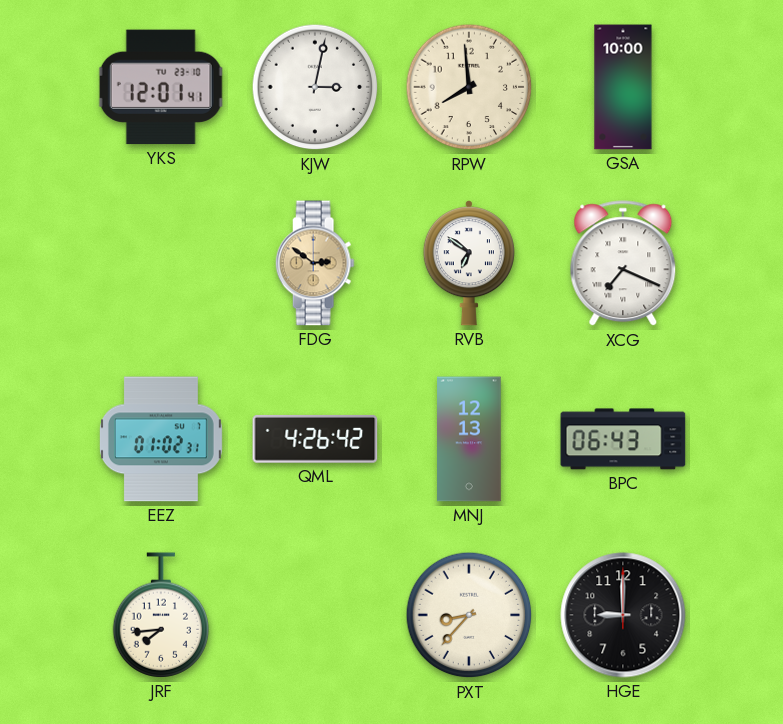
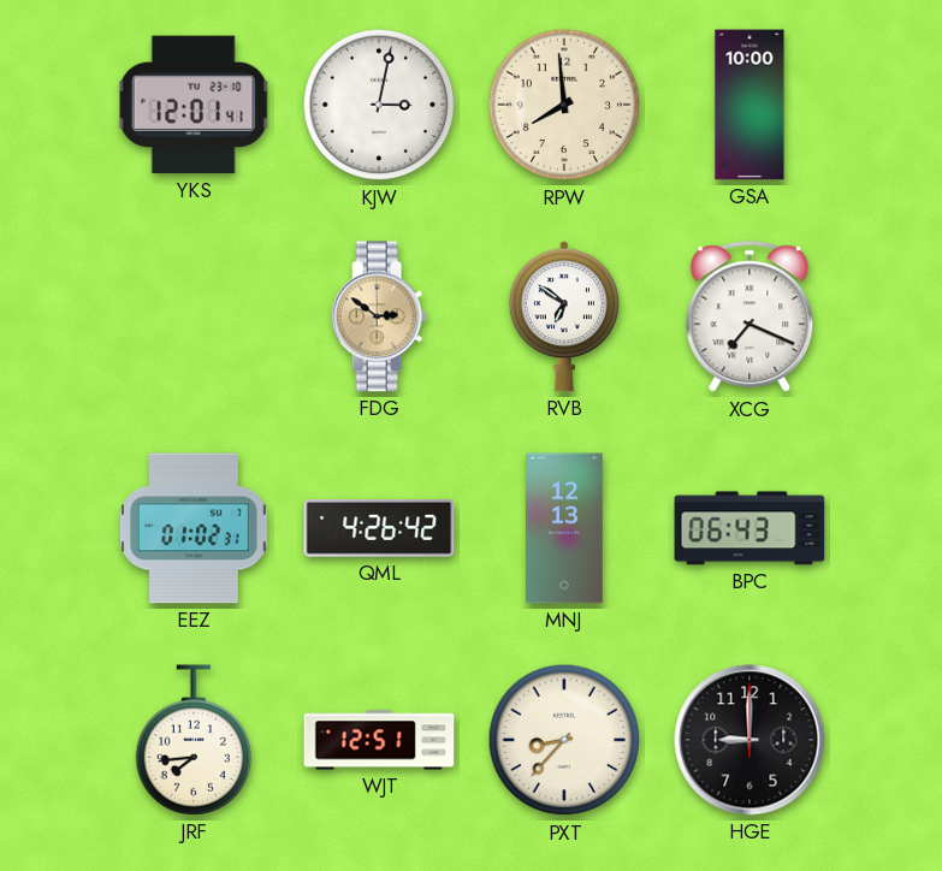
WJT: none -> 12:51 (379, 740)
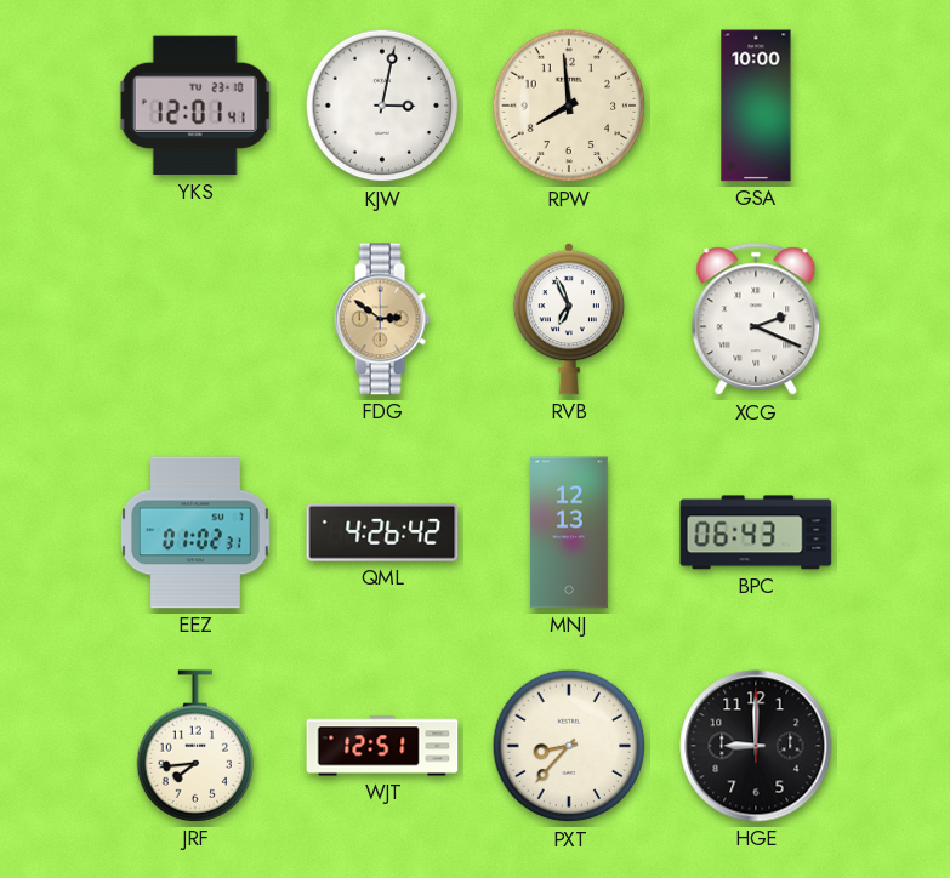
RVB: 6:51 -> 6:56 (569, 319)
XCG: 7:19 -> 2:19 (756, 320)
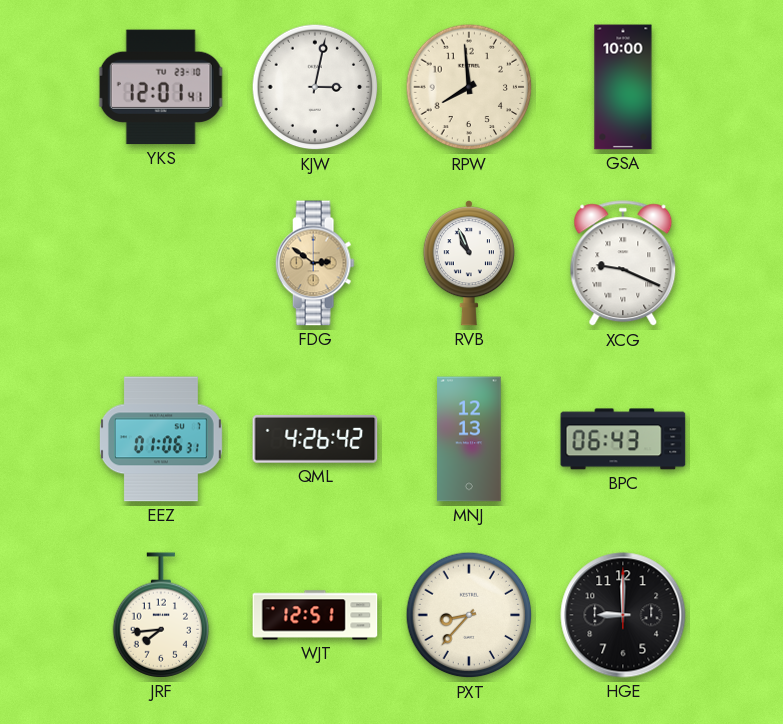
RVB: 6:56 -> 10:56 (469, 263)
XCG: 2:19 -> 9:19 (623, 264)
EEZ: 01:02 -> 01:06 (161, 439)
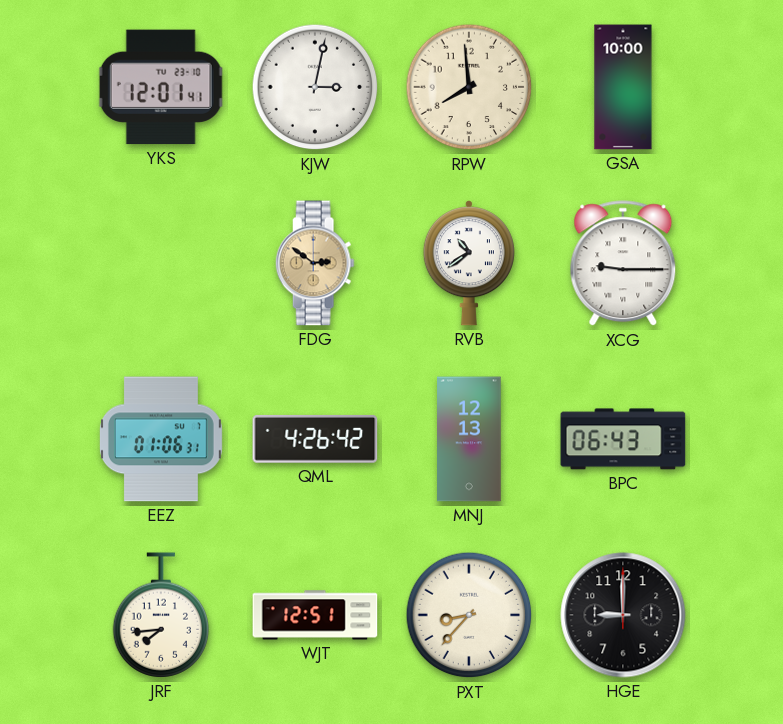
RVB: 10:56 -> 10:39 (469, 263)
XCG: 9:19 -> 9:15 (623, 264)
